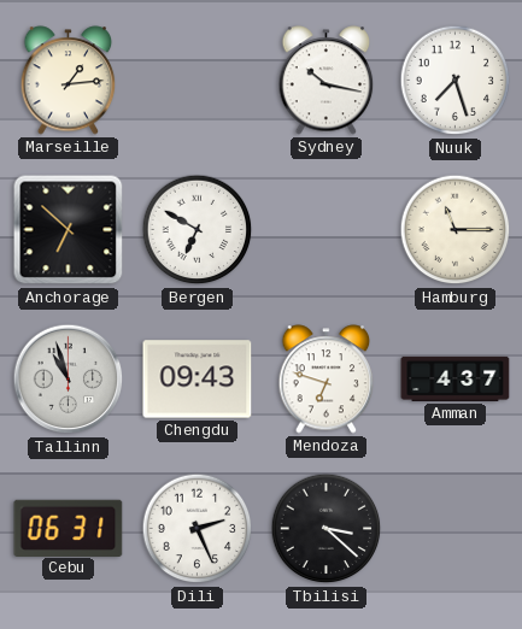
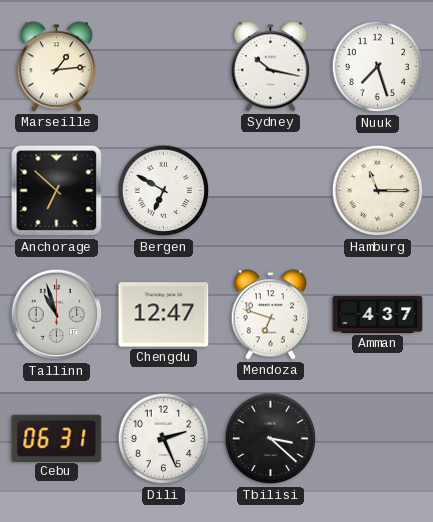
Chengdu: 09:43 -> 12:47 (164, 315)
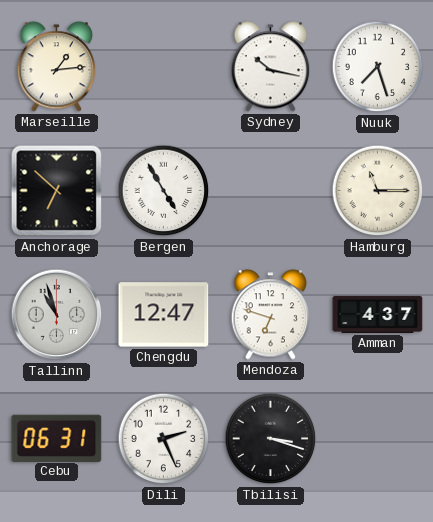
Bergen: 6:50 -> 4:55 (164, 191)
Tbilisi: 3:22 -> 3:18 (271, 439)
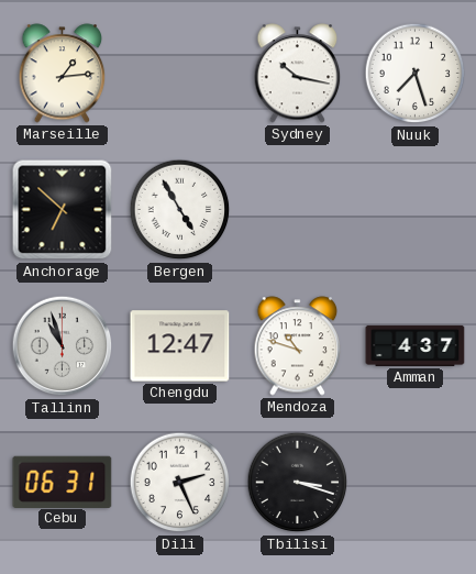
Hamburg: 11:15 -> none (378, 191)
Mendoza: 6:48 -> 10:48 (298, 346)
